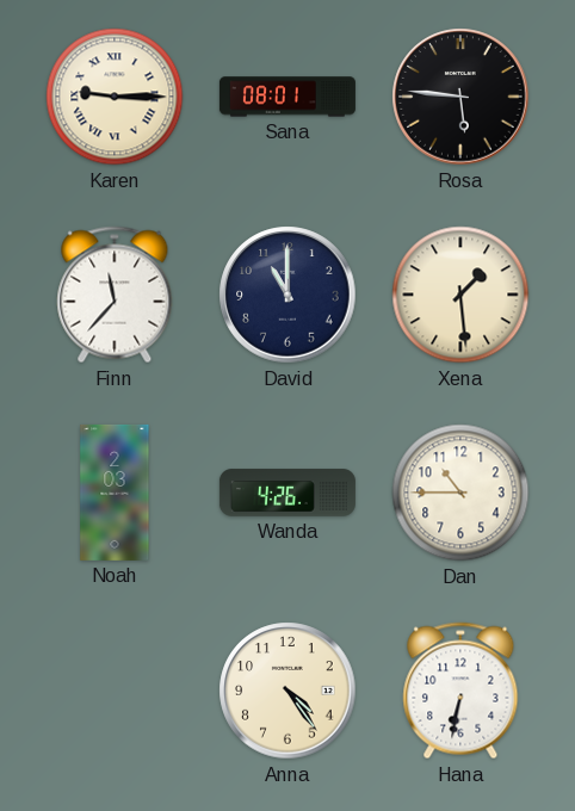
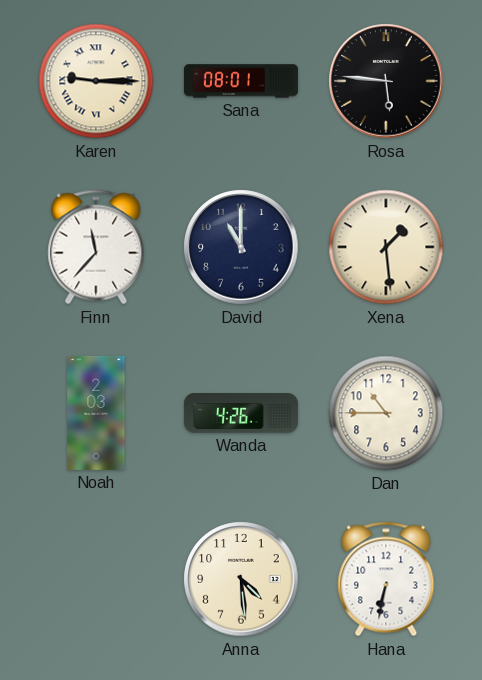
Anna: 4:24 -> 4:29 (241, 579)
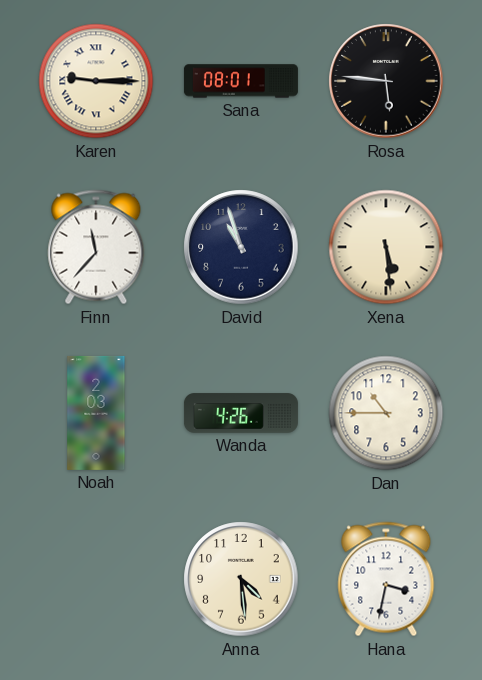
David: 11:00 -> 10:57 (241, 247)
Xena: 1:29 -> 5:29 (386, 247)
Hana: 6:32 -> 3:32 (386, 579)
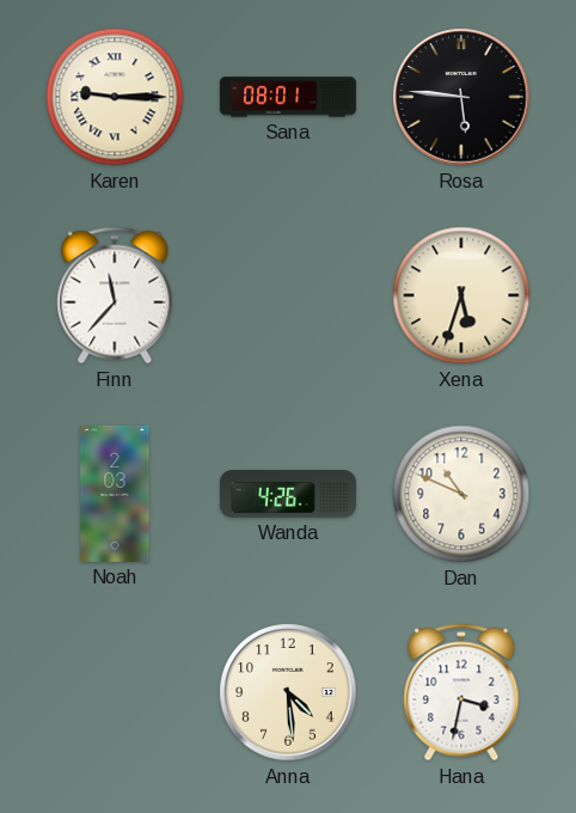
David: 10:57 -> none (241, 247)
Xena: 5:29 -> 5:33 (461, 295)
Dan: 10:45 -> 10:49 (461, 494)
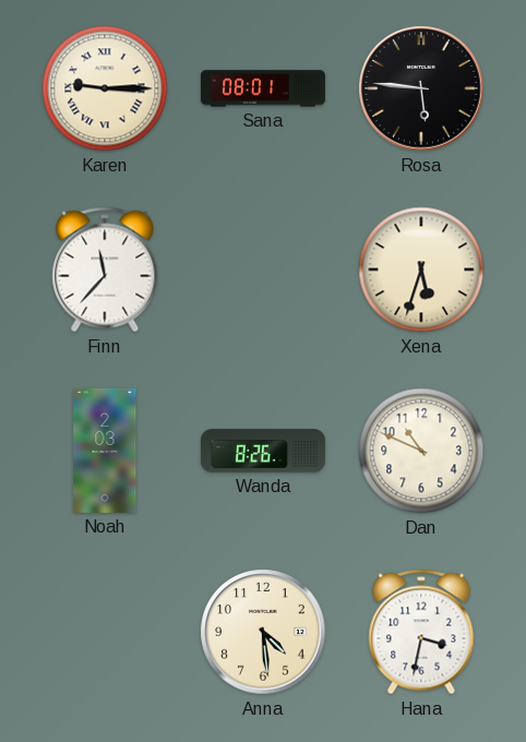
Wanda: 4:26 -> 8:26 (263, 451)
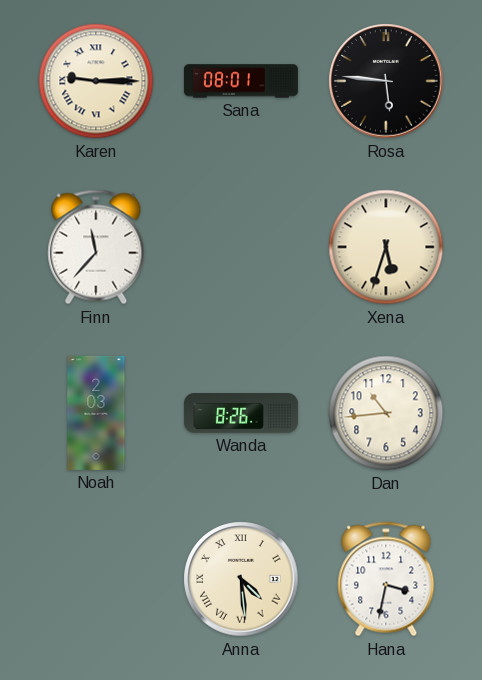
Dan: 10:49 -> 10:44 (386, 413)
Anna numerals: Arabic -> Roman (241, 579)
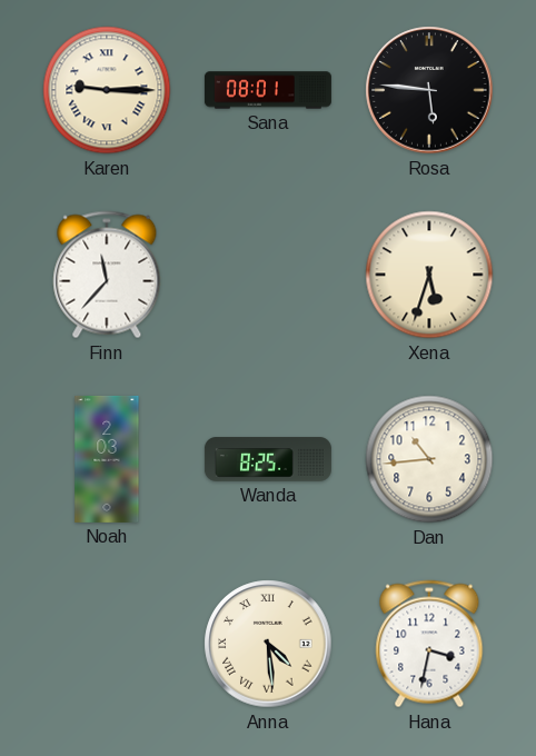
Wanda: 8:26 -> 8:25 (268, 459)
